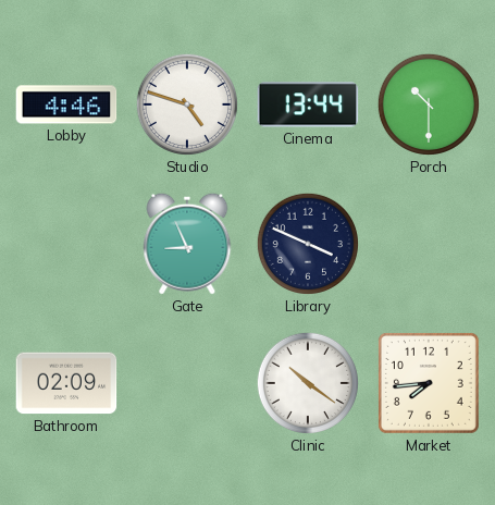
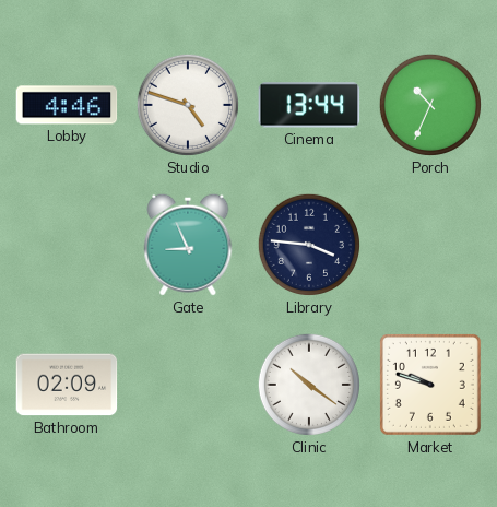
Porch: 10:30 -> 10:34 (430, 105)
Library: 3:49 -> 3:46 (309, 245)
Market: 7:44 -> 9:48 (430, 385)
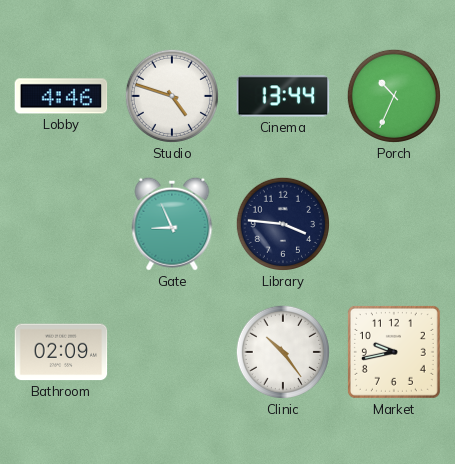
Clinic: 10:21 -> 10:24 (283, 352)
Market: 9:48 -> 9:43 (394, 352)
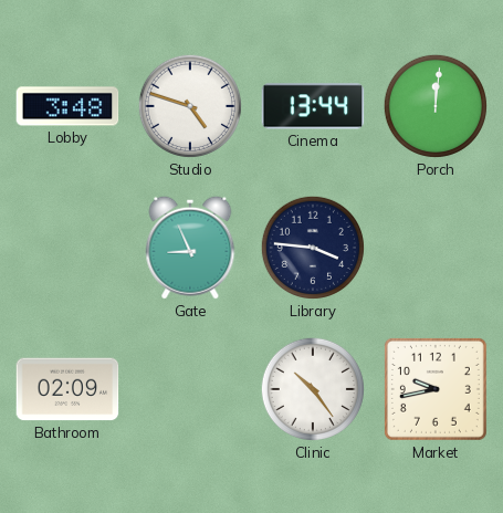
Lobby: 4:46 -> 3:48 (67, 106)
Porch: 10:34 -> 12:01 (436, 106)
